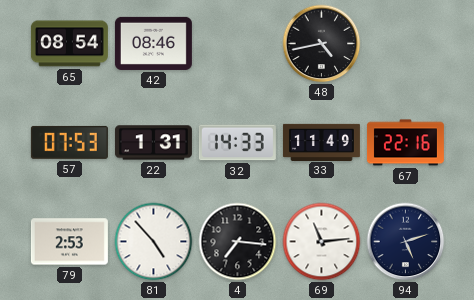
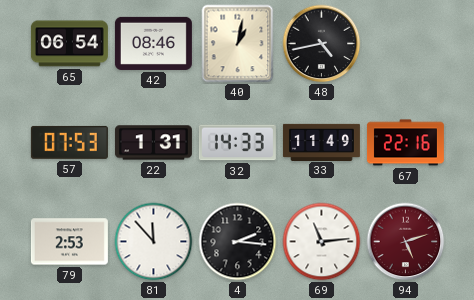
65: 08:54 -> 06:54 (69, 44)
40: none -> 1:02 (238, 44)
81: 4:53 -> 11:53 (154, 242)
4: 7:16 -> 2:16 (238, 242)
94 dial: navy -> burgundy (406, 242)
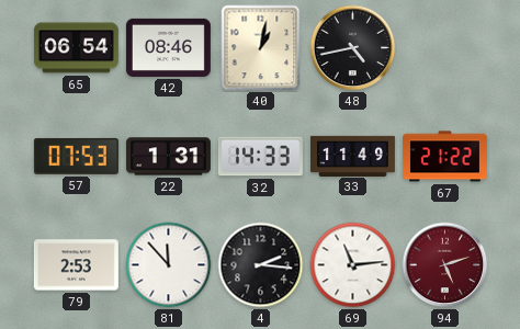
67: 22:16 -> 21:22 (444, 157)
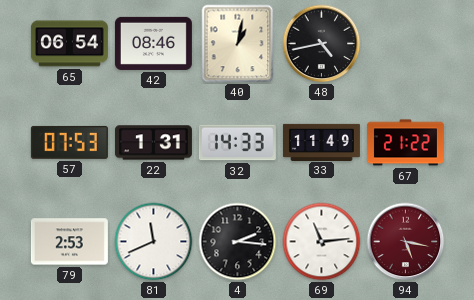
81: 11:53 -> 11:41 (154, 242)
94: 5:12 -> 5:17 (406, 242)
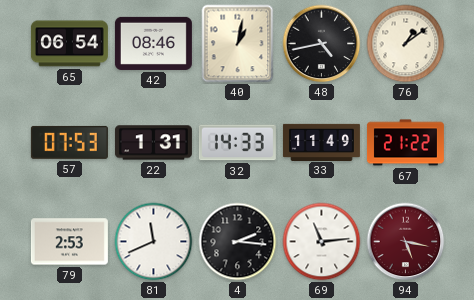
76: none -> 1:09 (406, 44)
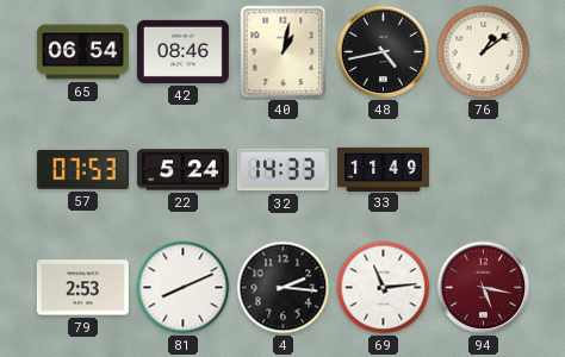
22: 1:31 -> 5:24 (182, 170)
67: 21:22 -> none (405, 143)
81: 11:41 -> 8:11 (184, 288)
